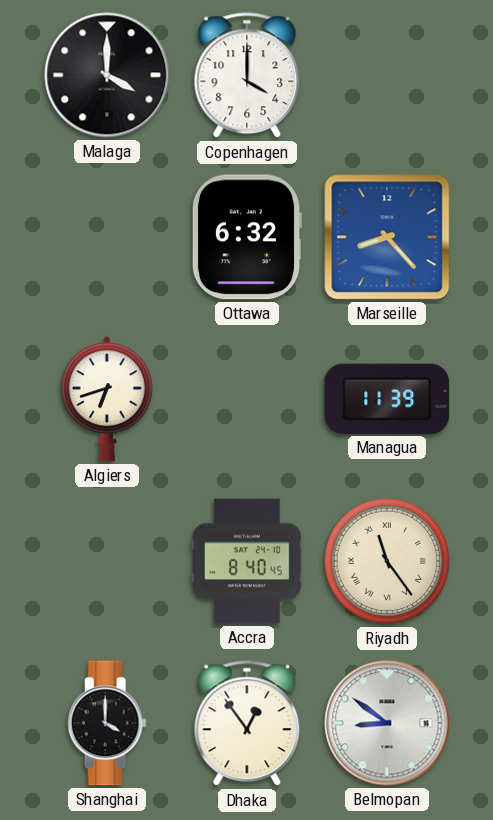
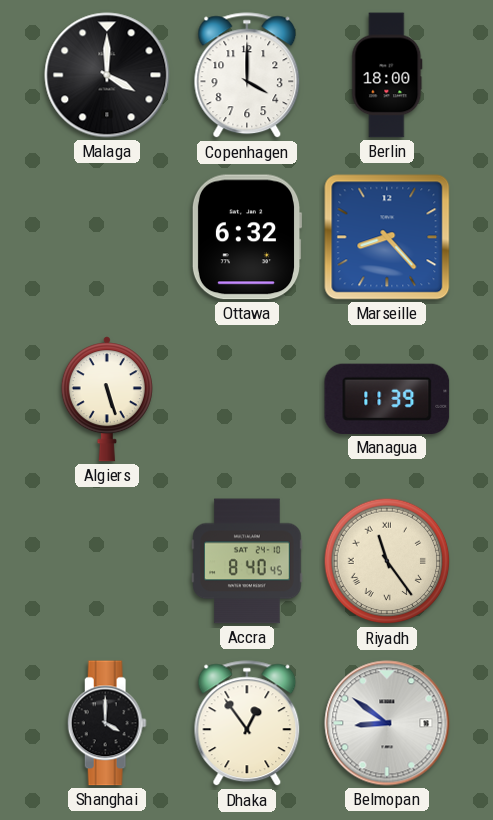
Berlin: none -> 18:00 (387, 75)
Algiers: 6:42 -> 5:27 (107, 399)
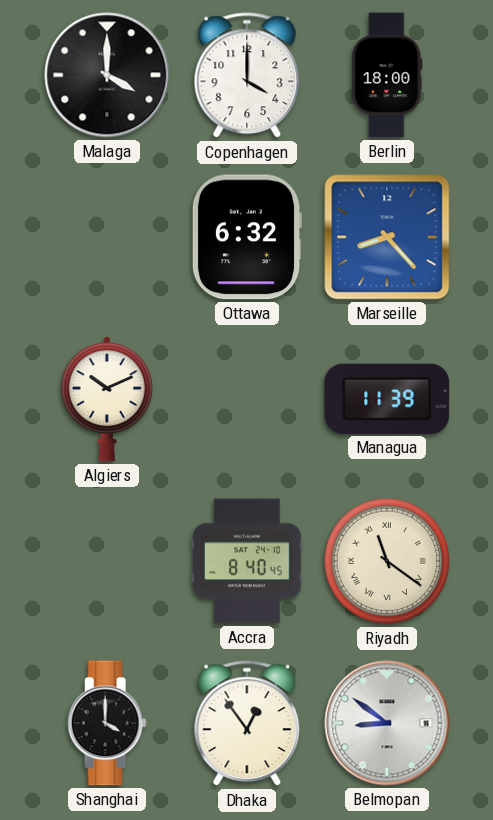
Algiers: 5:27 -> 10:11 (107, 399)
Riyadh: 11:24 -> 11:21 (387, 561)
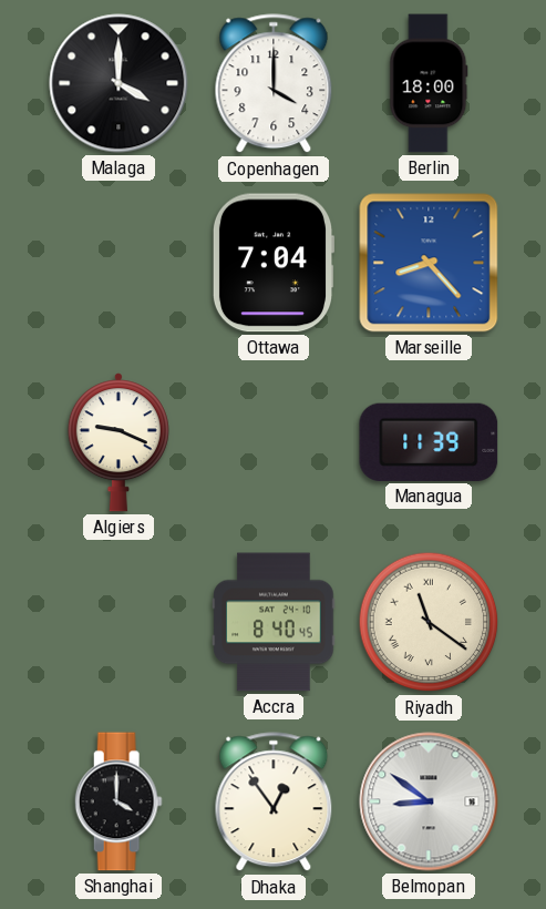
Ottawa: 6:32 -> 7:04 (274, 263)
Algiers: 10:11 -> 9:19 (119, 442)
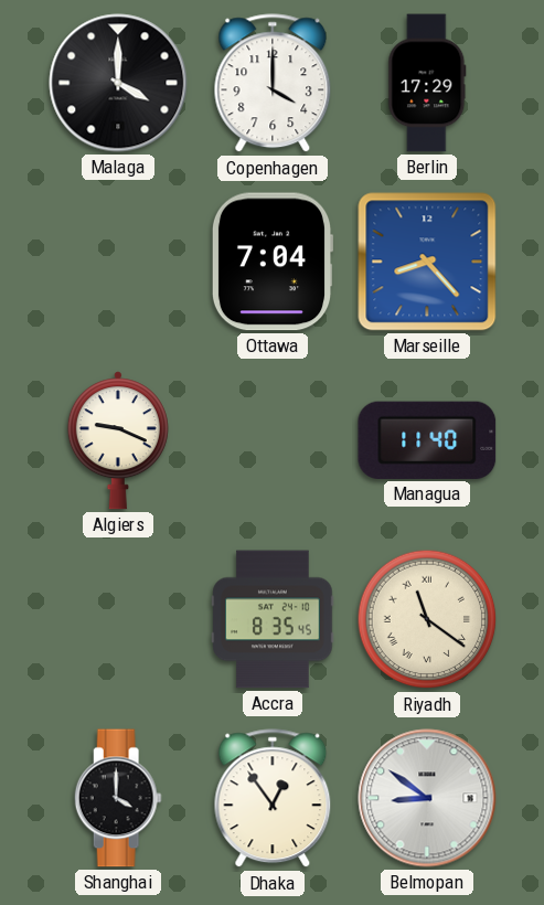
Berlin: 18:00 -> 17:29 (427, 83)
Managua: 11:39 -> 11:40 (427, 440)
Accra: 8:40 -> 8:35 (273, 619)
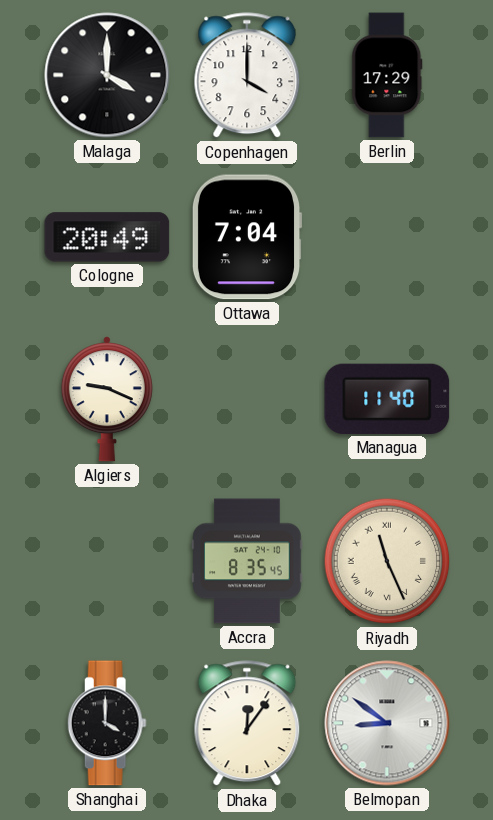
Cologne: none -> 20:49 (107, 237)
Marseille: 8:23 -> none (427, 262)
Riyadh: 11:21 -> 11:26 (387, 561)
Dhaka: 12:54 -> 12:06 (247, 724)
